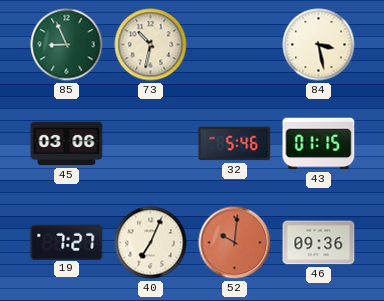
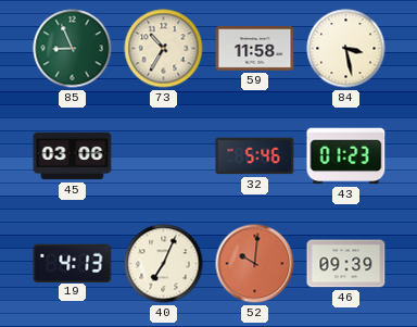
73: 10:32 -> 10:35 (164, 49)
59: none -> 11:58 (255, 49)
43: 01:15 -> 01:23 (346, 156)
19: 7:27 -> 4:13 (73, 263)
46: 09:36 -> 09:39 (346, 264)
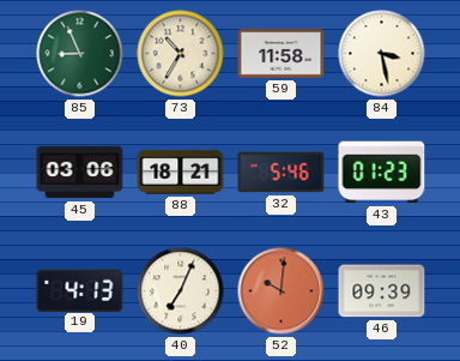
88: none -> 18:21 (181, 173)
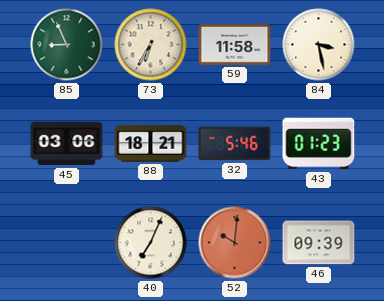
73: 10:35 -> 6:35 (151, 45)
19: 4:13 -> none (80, 290)
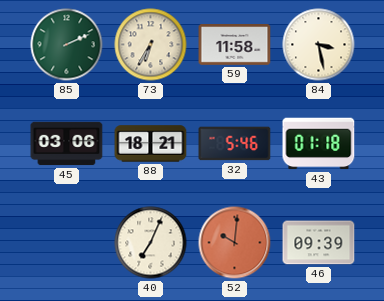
85: 8:56 -> 2:11 (67, 45)
43: 01:23 -> 01:18 (319, 144)
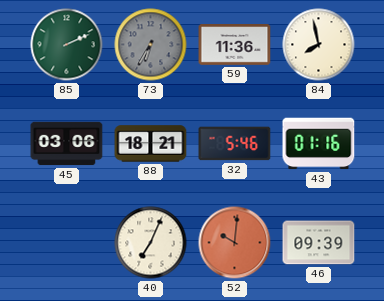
73 dial: cream -> grey (151, 45)
59: 11:58 -> 11:36 (235, 45)
84: 3:28 -> 7:58 (319, 45)
43: 01:18 -> 01:16 (319, 144)
